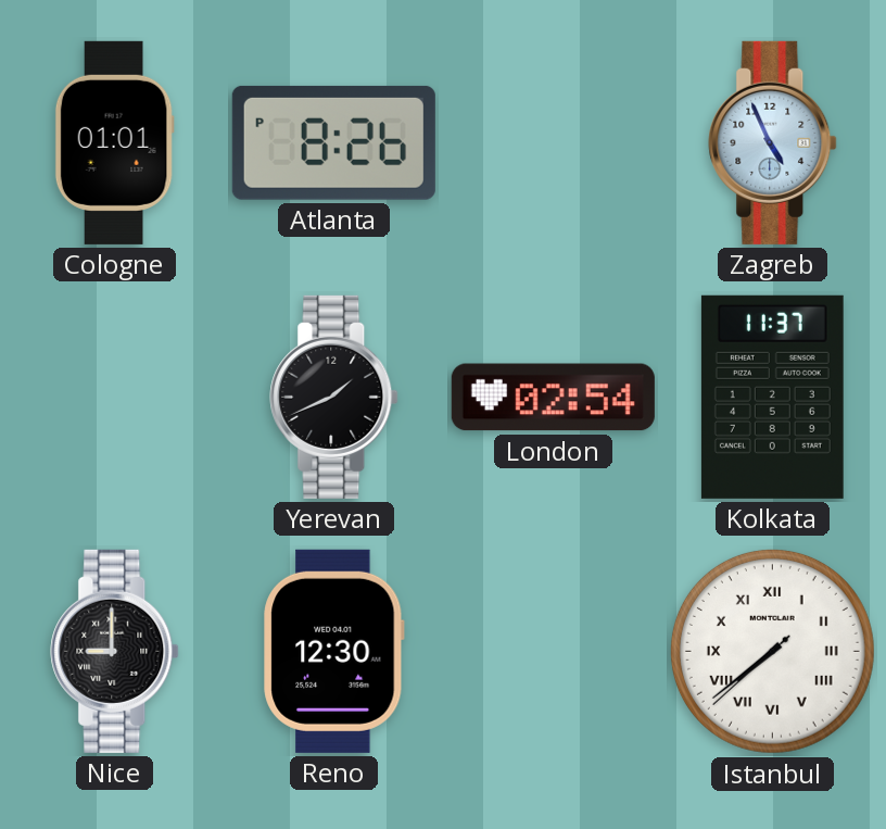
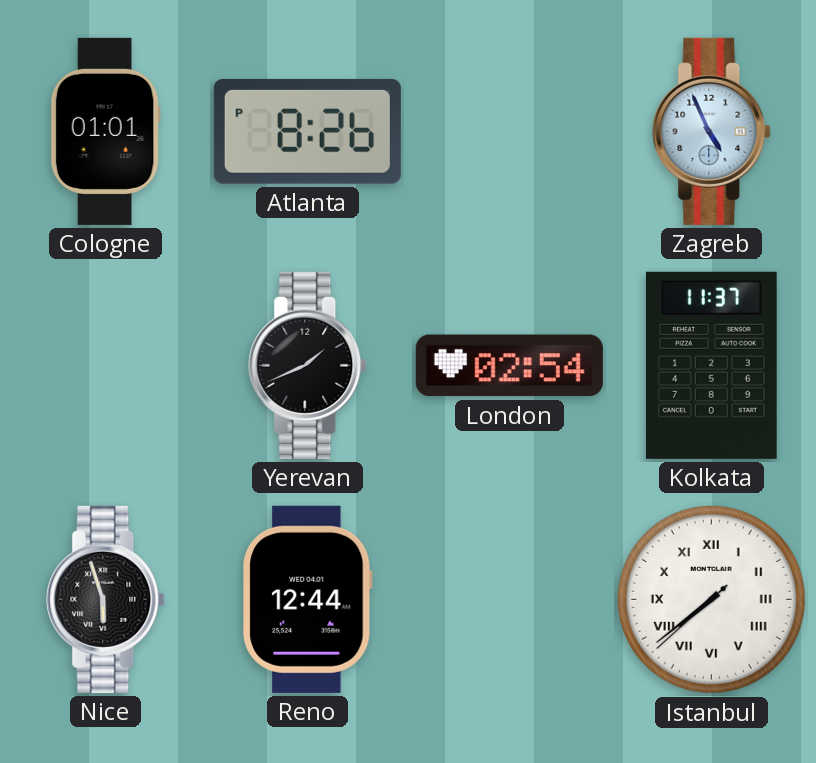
Nice: 9:00 -> 5:57 (106, 599)
Reno: 12:30 -> 12:44 (308, 599)
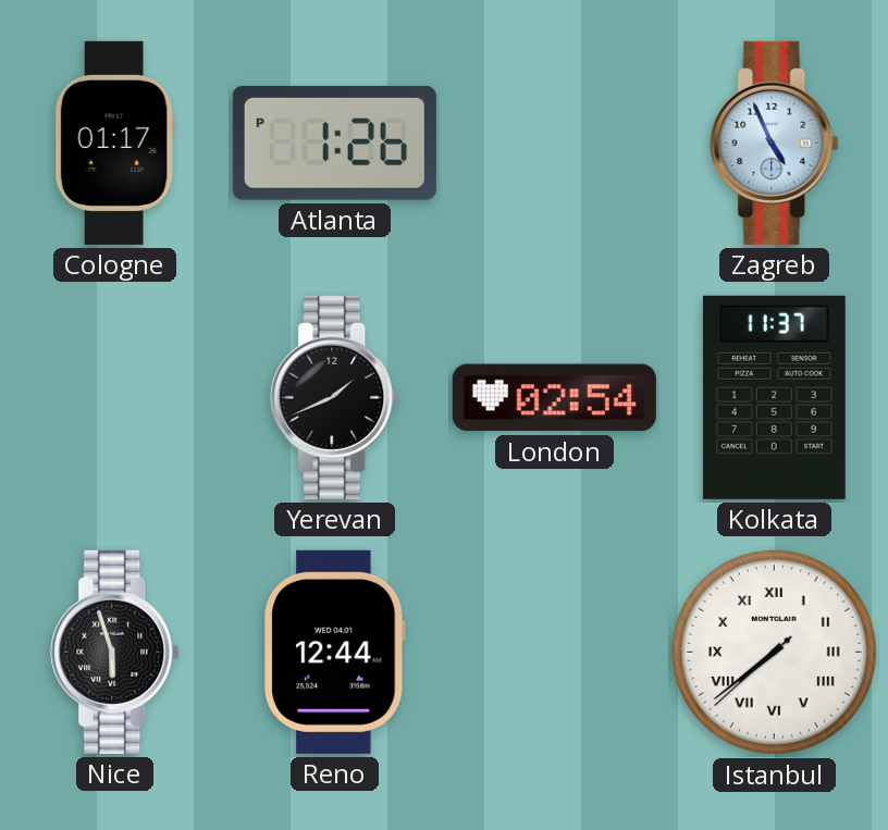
Cologne: 01:01 -> 01:17 (114, 143)
Atlanta: 8:26 -> 1:26 (334, 143)
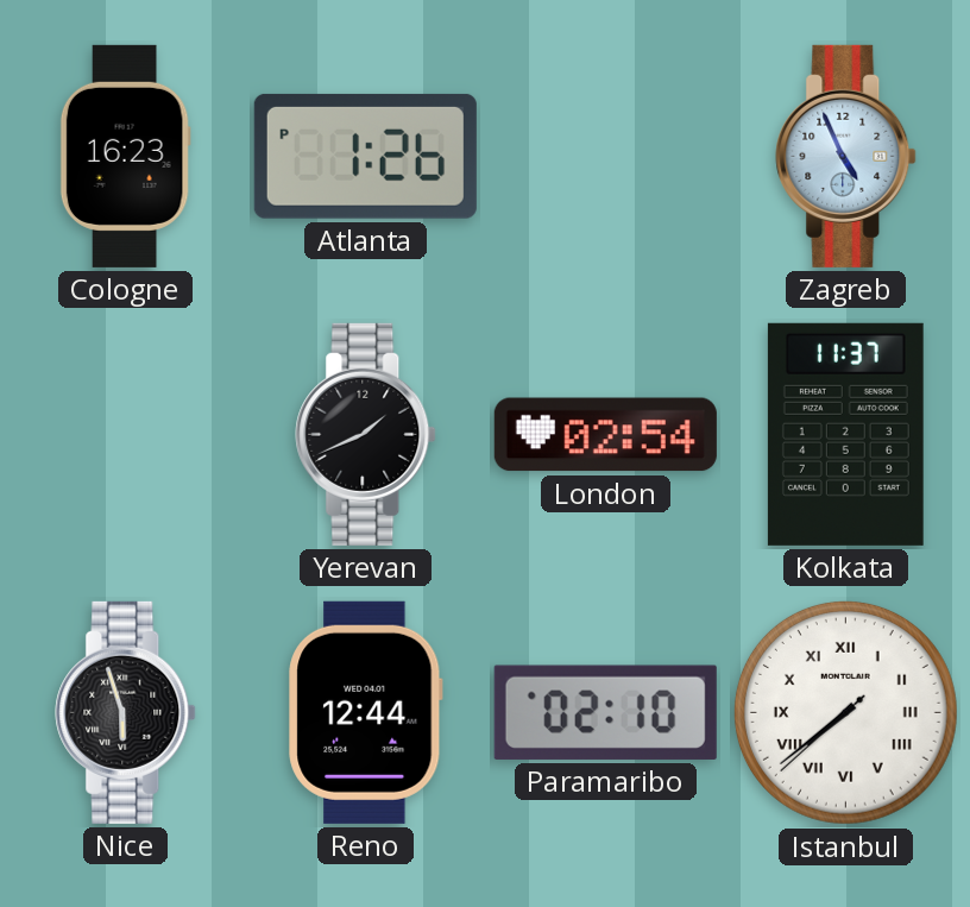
Cologne: 01:17 -> 16:23 (125, 156)
Paramaribo: none -> 02:10 (605, 712)
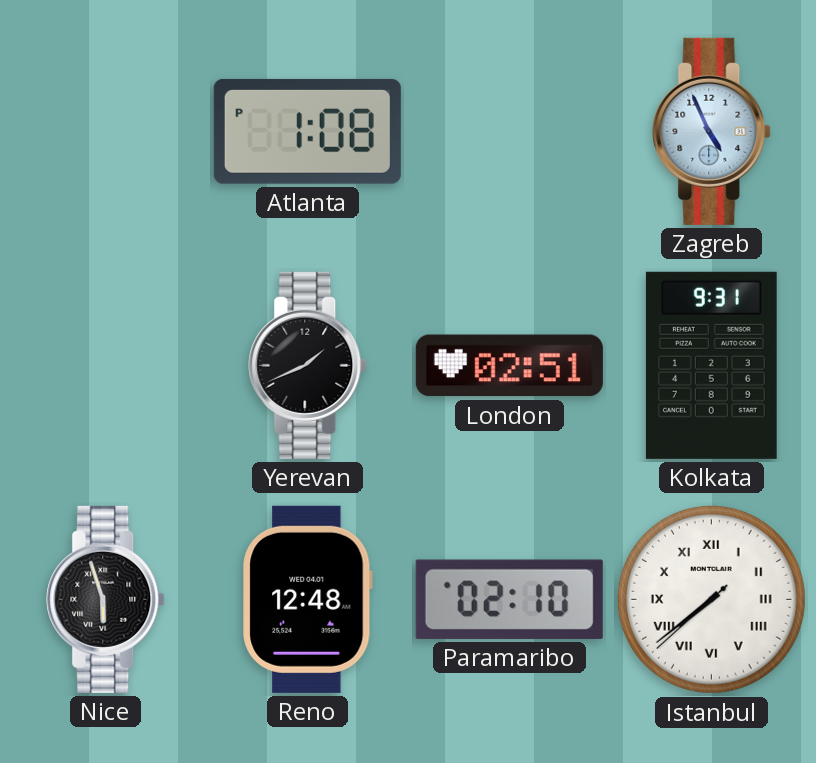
Cologne: 16:23 -> none (125, 156)
Atlanta: 1:26 -> 1:08 (307, 131)
London: 02:54 -> 02:51 (509, 366)
Kolkata: 11:37 -> 9:31 (711, 365)
Reno: 12:44 -> 12:48 (308, 599)
